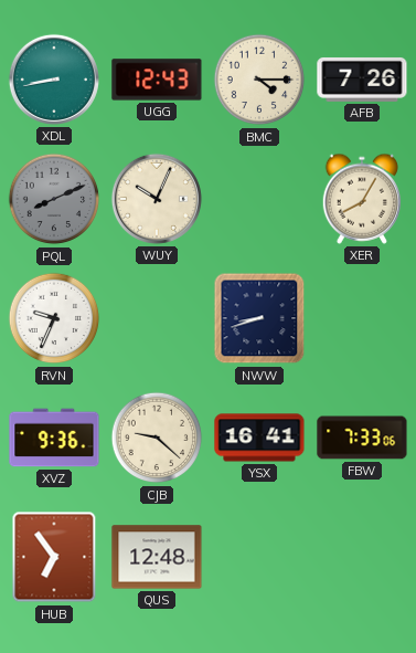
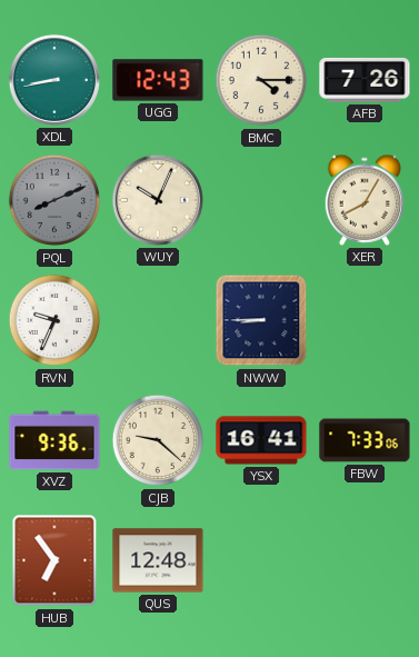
NWW: 8:42 -> 8:45 (261, 320)
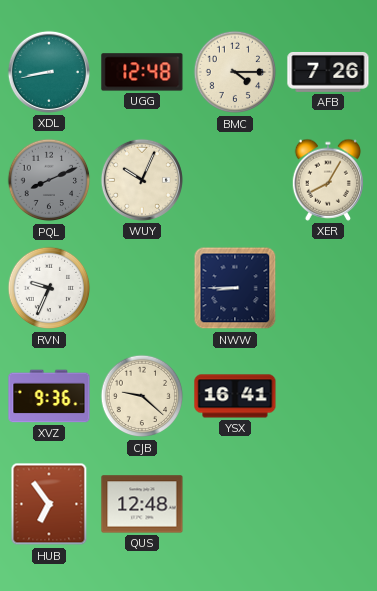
UGG: 12:43 -> 12:48 (142, 72)
FBW: 7:33 -> none (365, 440)
